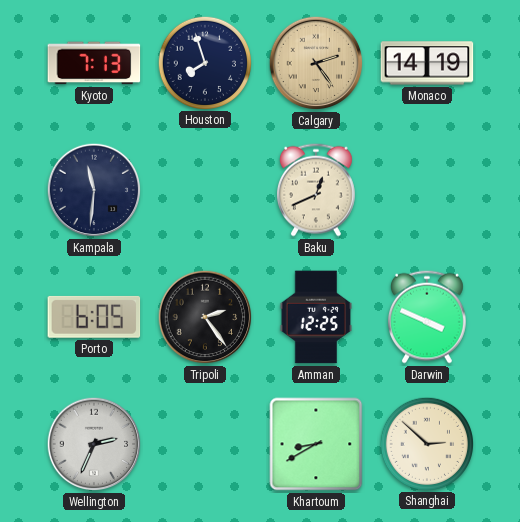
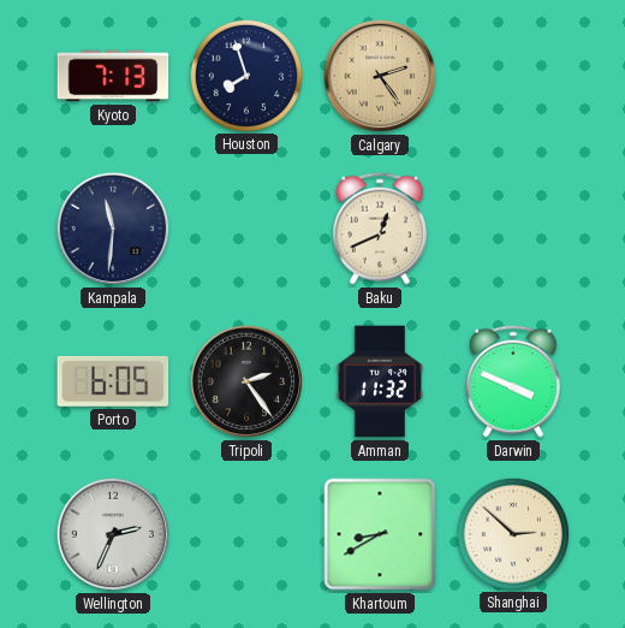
Monaco: 14:19 -> none (427, 63)
Amman: 12:25 -> 11:32 (380, 381)
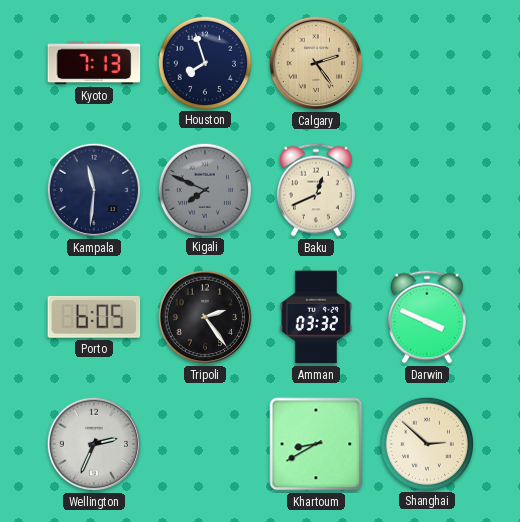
Kigali: none -> 7:49 (204, 189)
Amman: 11:32 -> 03:32 (316, 317)
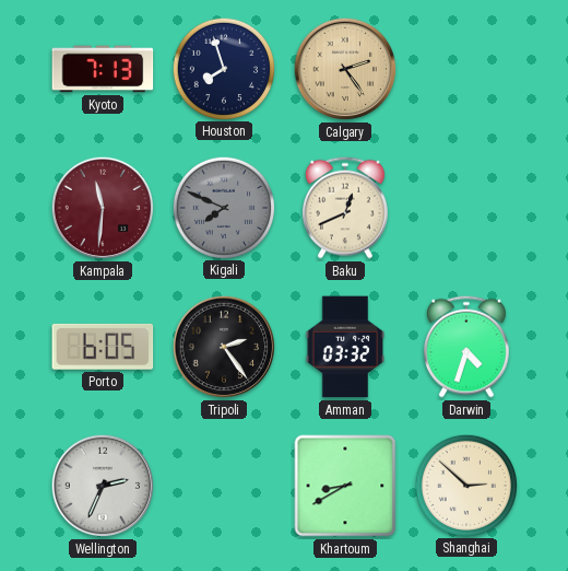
Kampala dial: navy -> burgundy (103, 208)
Darwin: 3:49 -> 4:33 (466, 347)
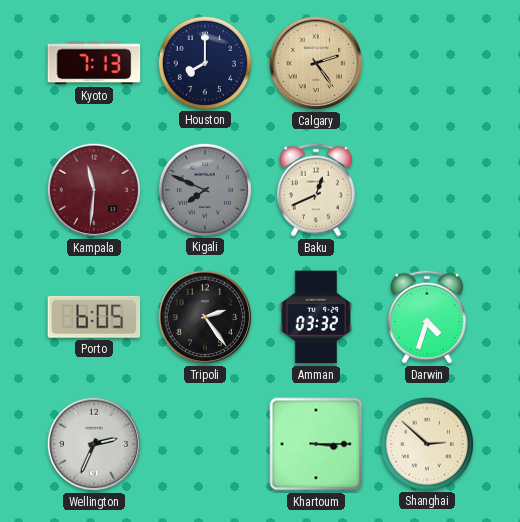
Houston: 7:57 -> 8:00 (204, 62)
Khartoum: 8:40 -> 3:15 (316, 444)
